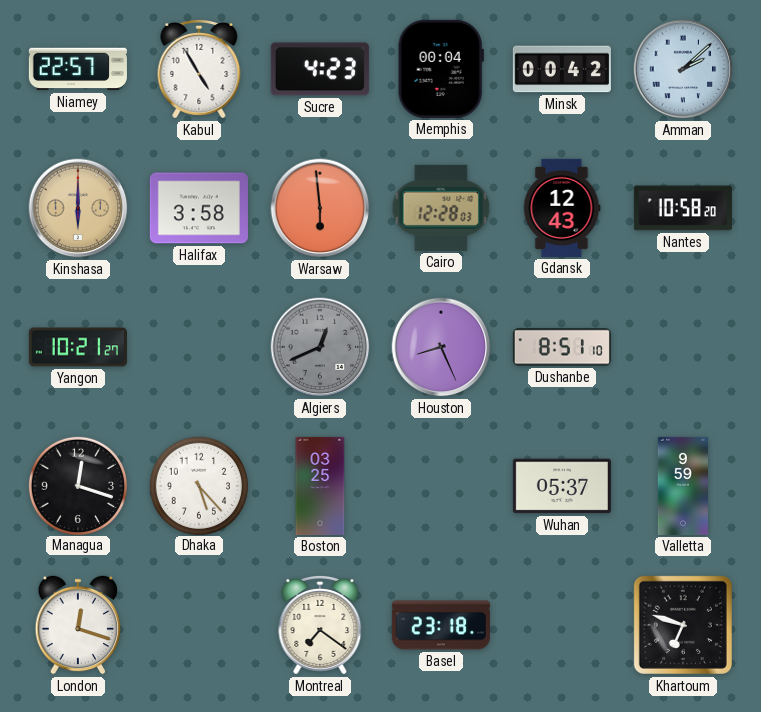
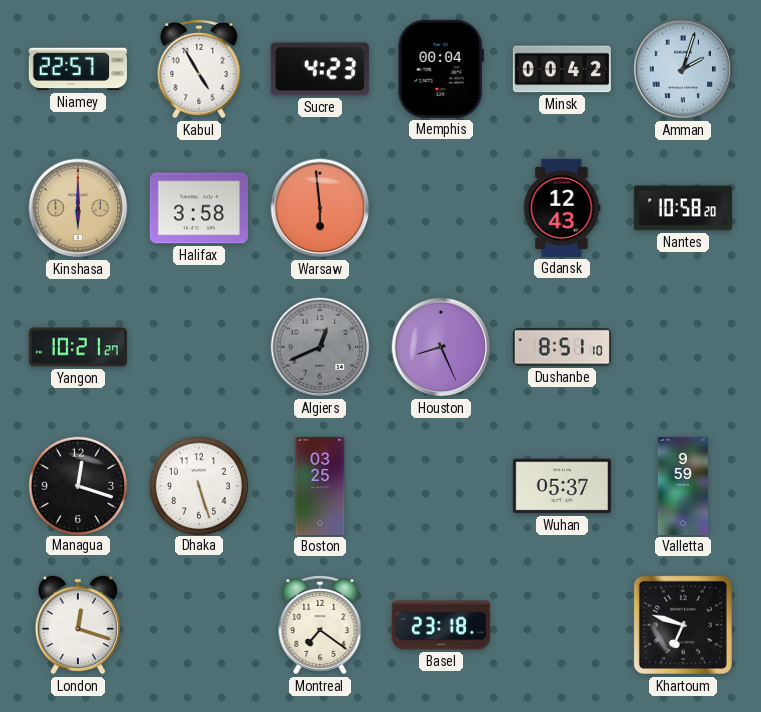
Amman: 2:08 -> 2:03 (683, 69)
Cairo: 12:28 -> none (441, 208)
Dhaka: 5:23 -> 5:27 (198, 485)
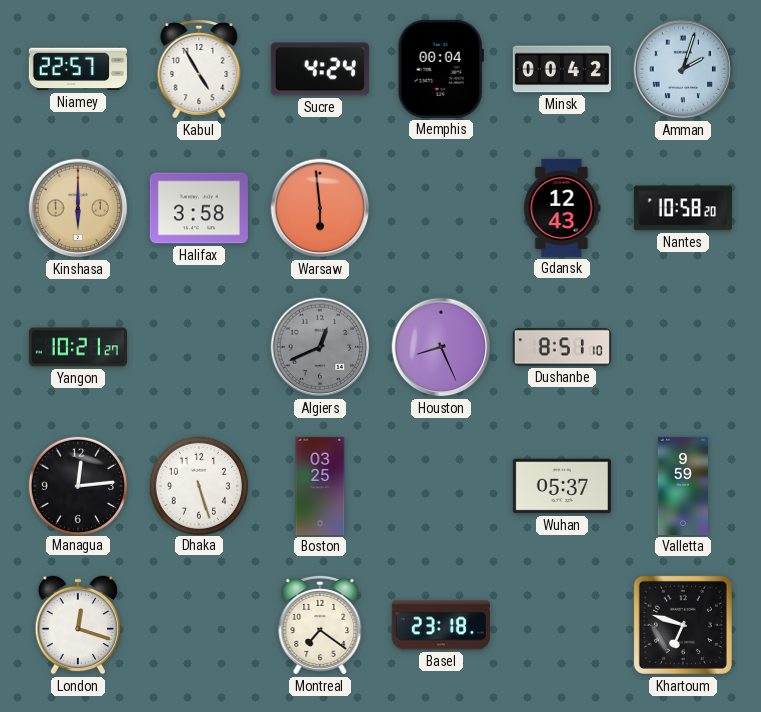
Sucre: 4:23 -> 4:24 (320, 69)
Managua: 12:18 -> 12:14 (77, 485)
